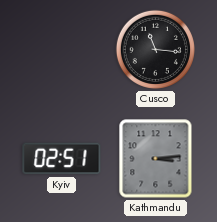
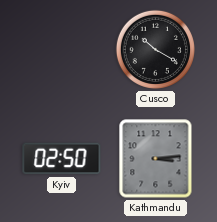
Cusco: 11:16 -> 10:20 (155, 49)
Kyiv: 02:51 -> 02:50 (62, 159)
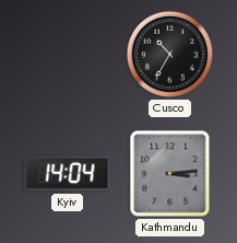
Cusco: 10:20 -> 10:35 (169, 54)
Kyiv: 02:50 -> 14:04 (68, 174)
